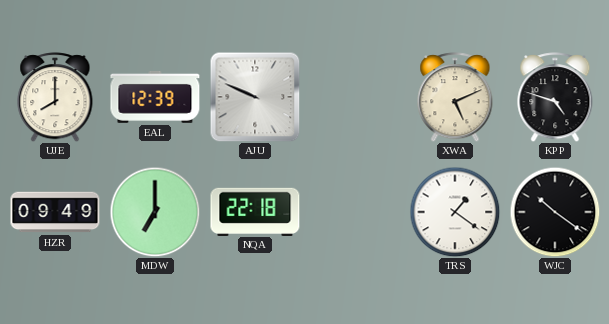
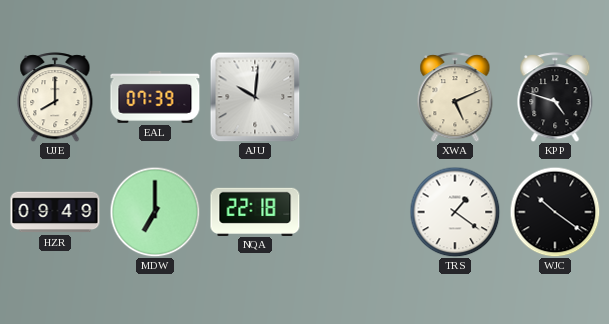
EAL: 12:39 -> 07:39 (155, 97)
AJU: 9:49 -> 10:01 (255, 97)
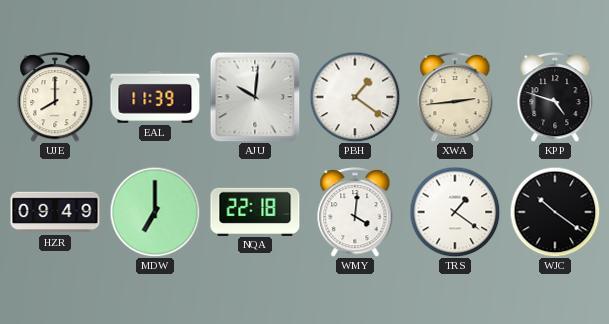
EAL: 07:39 -> 11:39 (155, 97)
PBH: none -> 1:21 (355, 97)
XWA: 5:11 -> 2:44 (455, 97)
WMY: none -> 4:01 (355, 212)
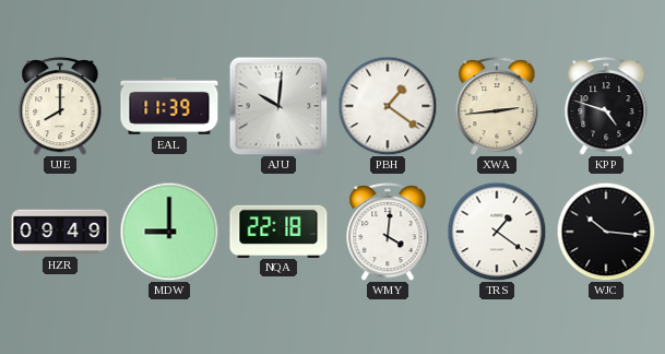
MDW: 7:00 -> 9:00 (169, 232)
WJC: 10:21 -> 10:16 (606, 232)
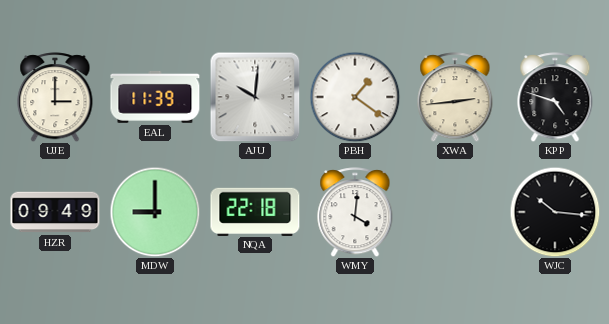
UJE: 8:00 -> 3:00 (55, 97)
TRS: 1:21 -> none (497, 232)
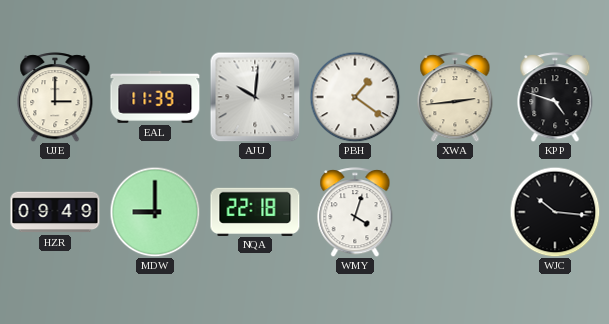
WMY: 4:01 -> 4:03 (355, 212)
